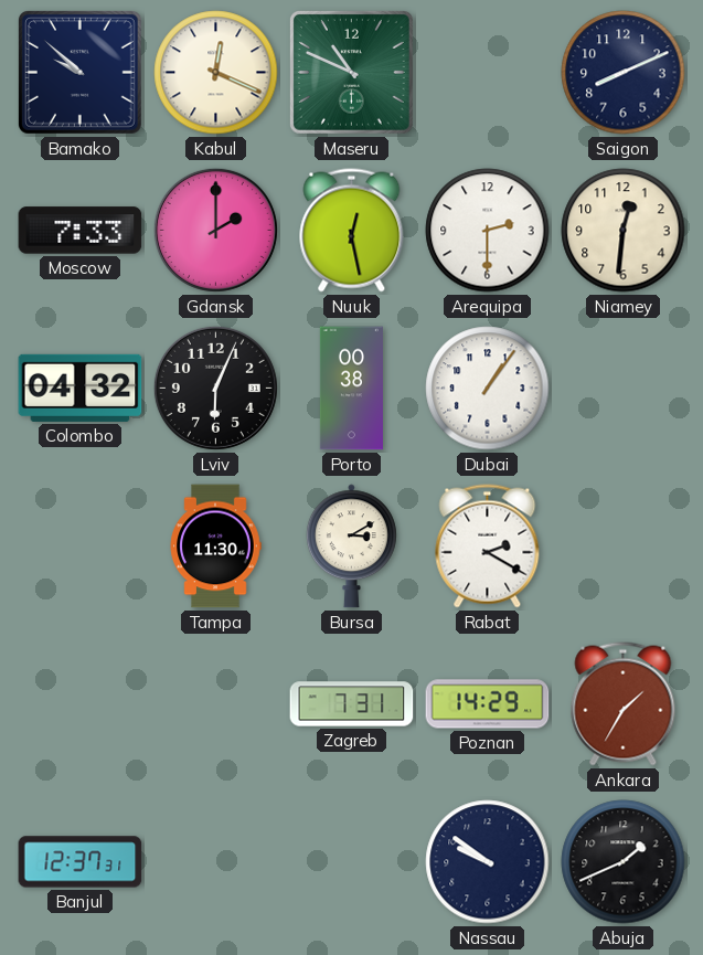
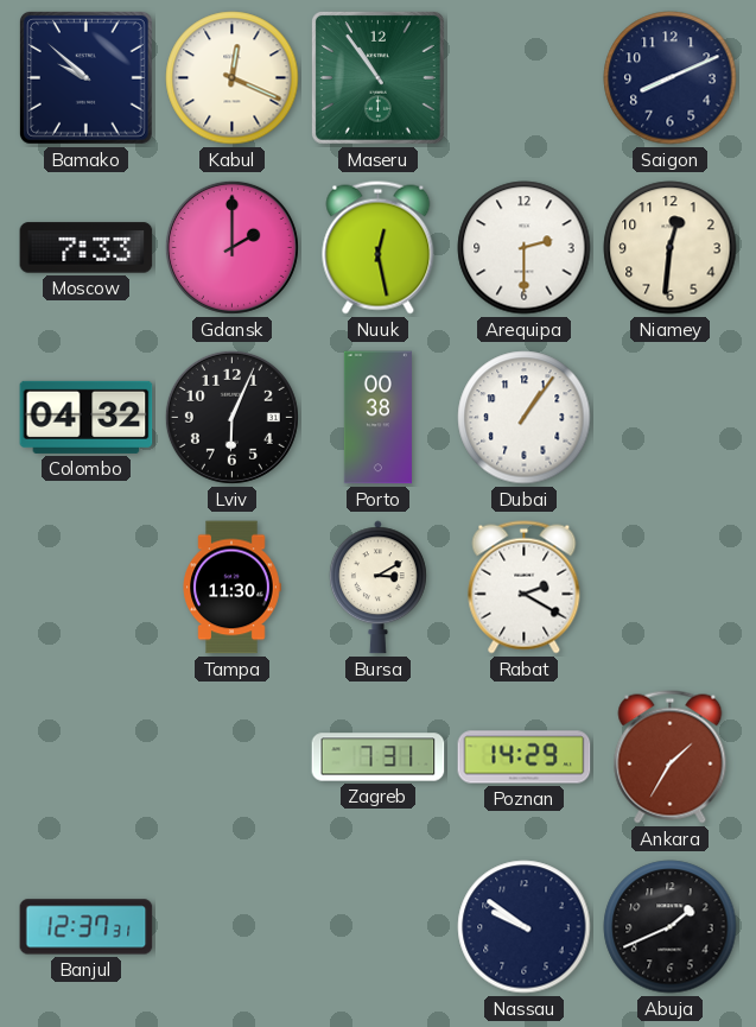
Maseru: 10:49 -> 10:54 (377, 77)
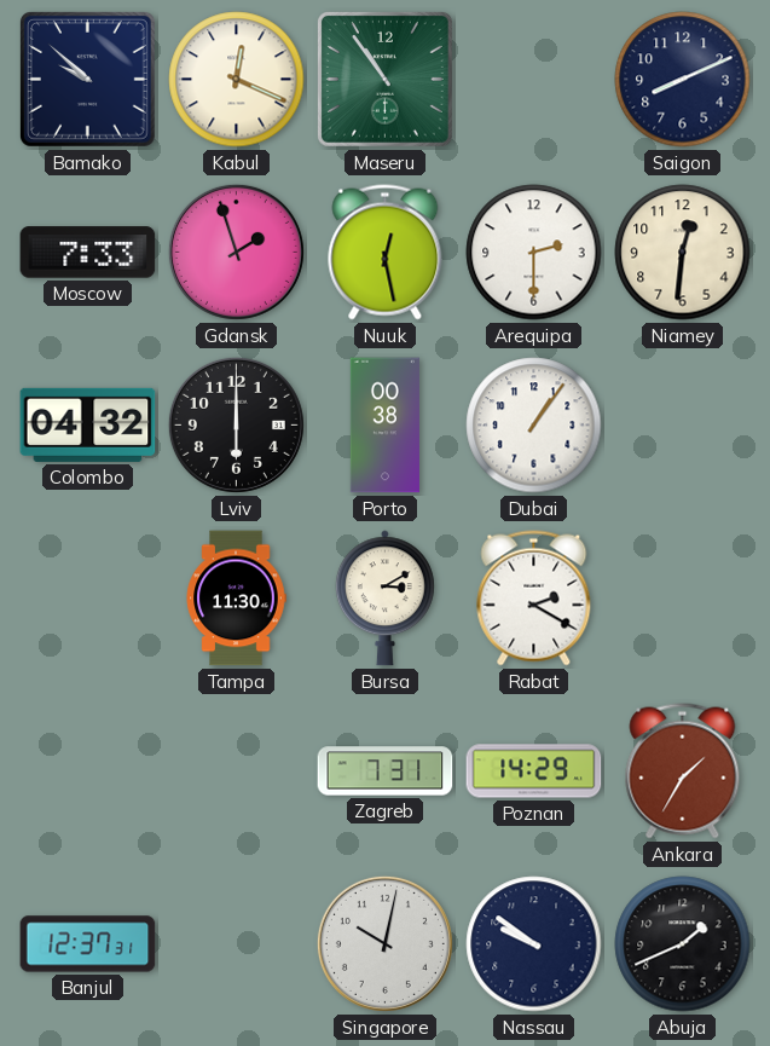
Gdansk: 2:00 -> 1:57 (236, 252)
Lviv: 6:04 -> 6:00 (236, 424)
Singapore: none -> 10:02 (384, 943)
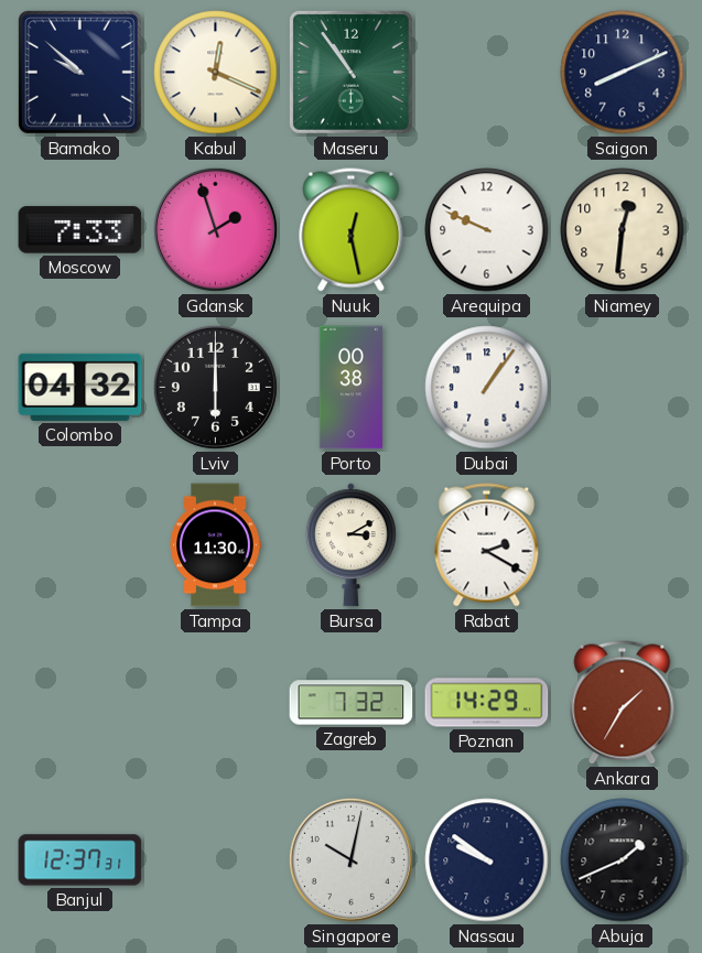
Arequipa: 2:30 -> 9:49 (487, 230)
Zagreb: 7:31 -> 7:32 (352, 703)
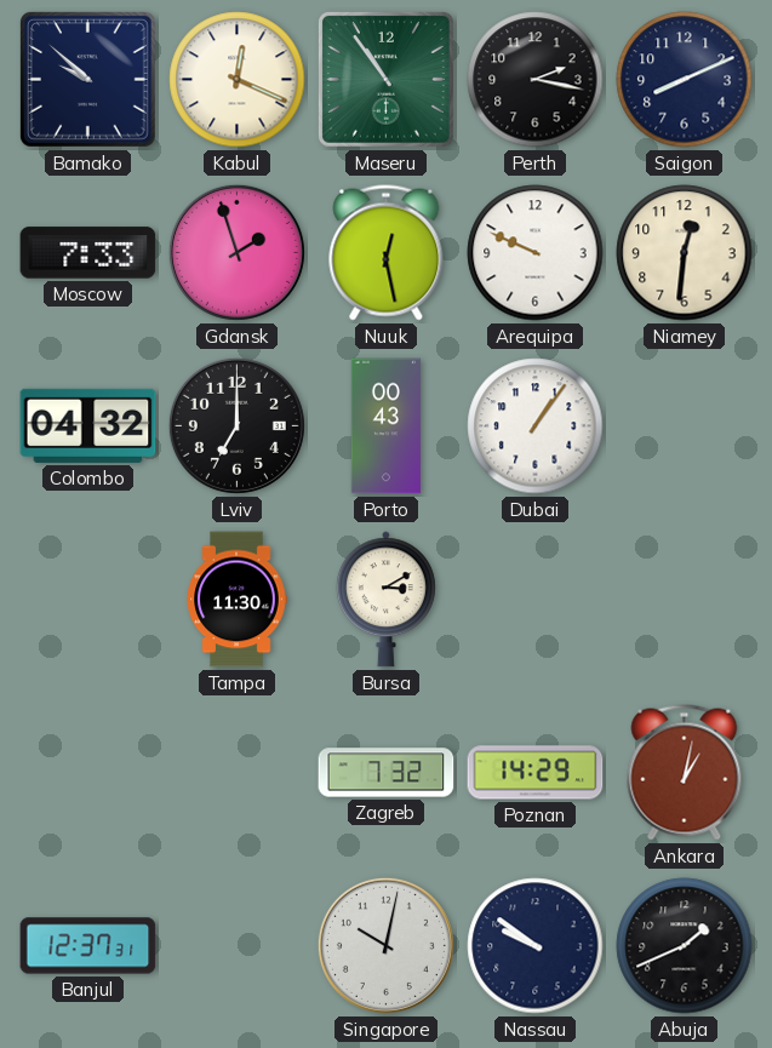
Perth: none -> 2:17 (536, 80)
Lviv: 6:00 -> 7:00 (236, 425)
Porto: 00:38 -> 00:43 (385, 426)
Rabat: 2:20 -> none (487, 545)
Ankara: 1:35 -> 1:02 (685, 773)
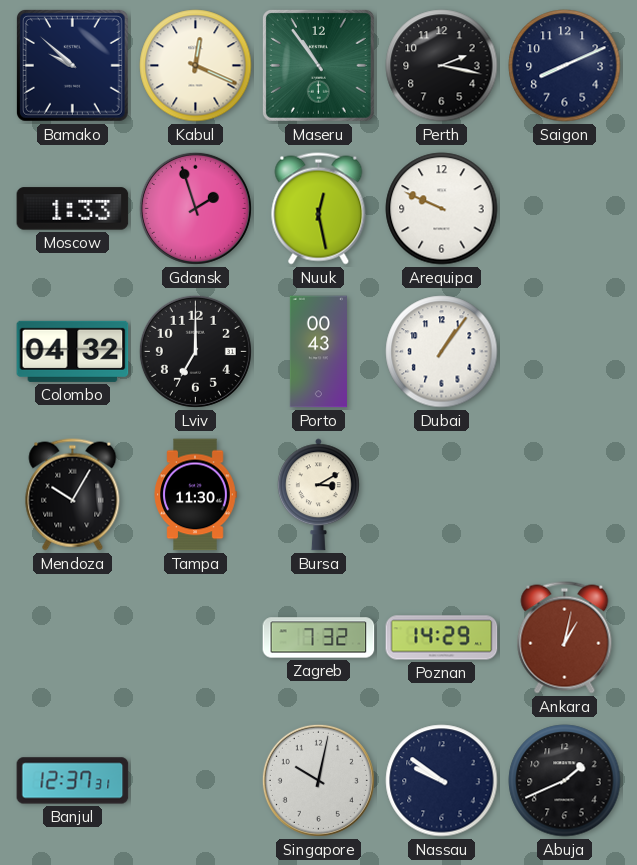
Moscow: 7:33 -> 1:33 (73, 209)
Niamey: 12:31 -> none (685, 253)
Mendoza: none -> 10:05 (73, 495)
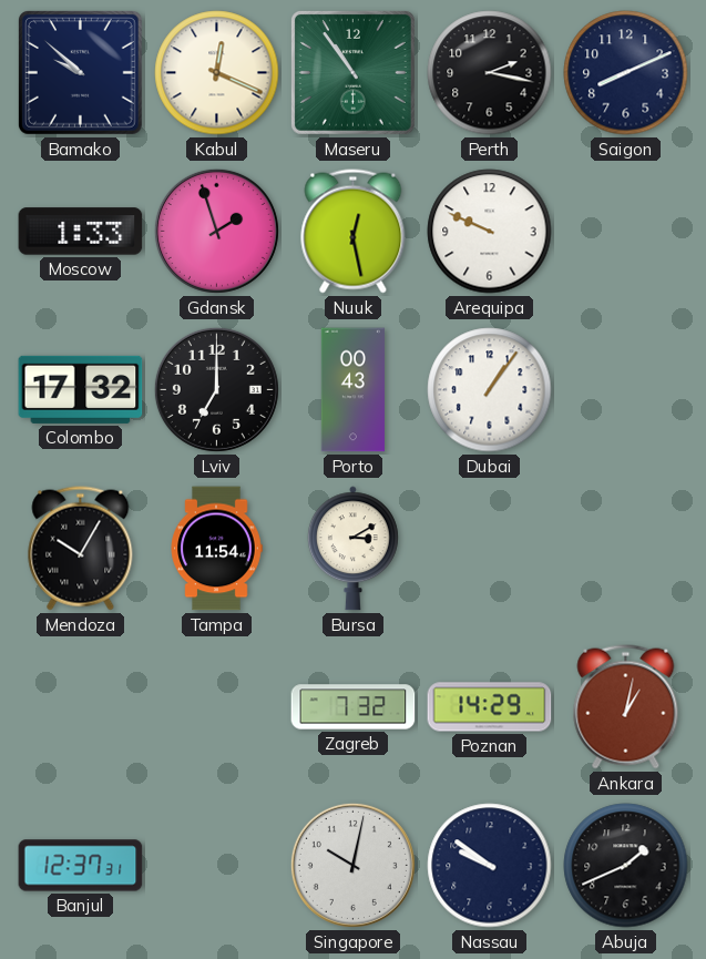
Colombo: 04:32 -> 17:32 (81, 389)
Tampa: 11:30 -> 11:54 (216, 549)
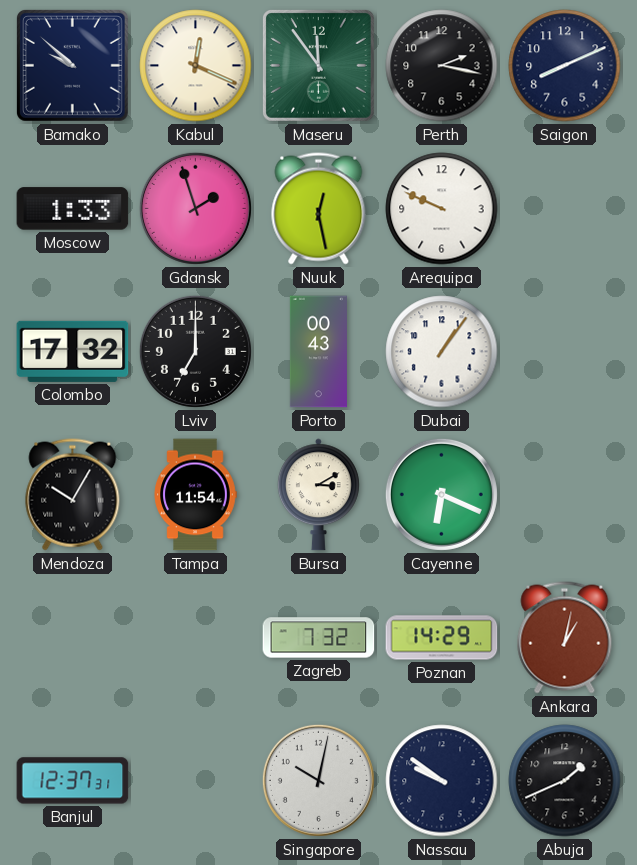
Maseru: 10:54 -> 11:54 (318, 65)
Cayenne: none -> 6:19 (441, 494)
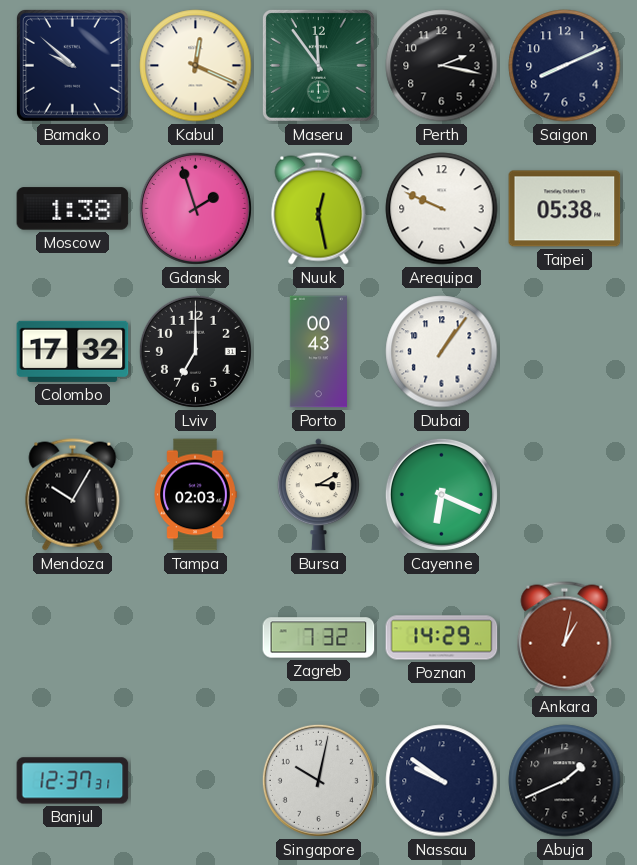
Moscow: 1:33 -> 1:38 (73, 209)
Taipei: none -> 05:38 (565, 209)
Tampa: 11:54 -> 02:03 (195, 495)
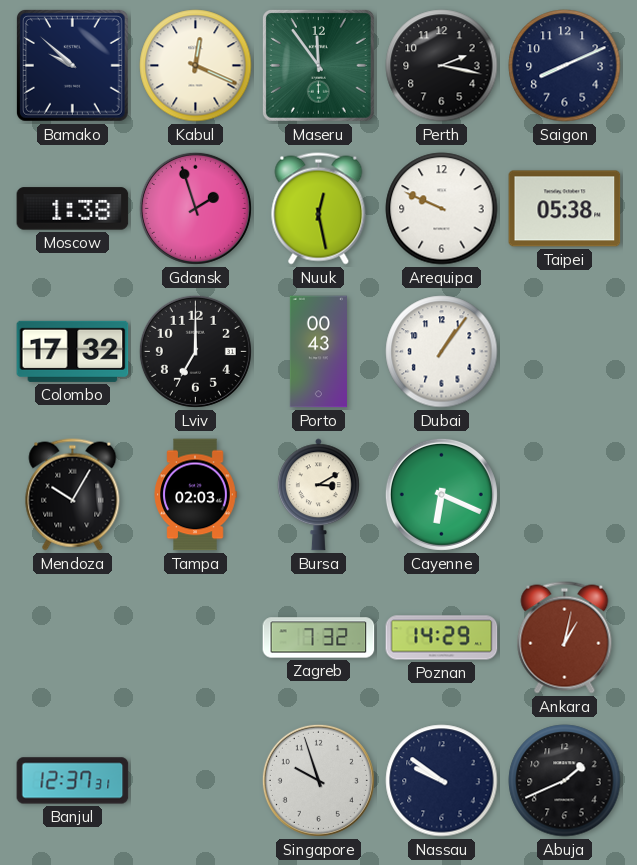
Singapore: 10:02 -> 9:57 (318, 780)
